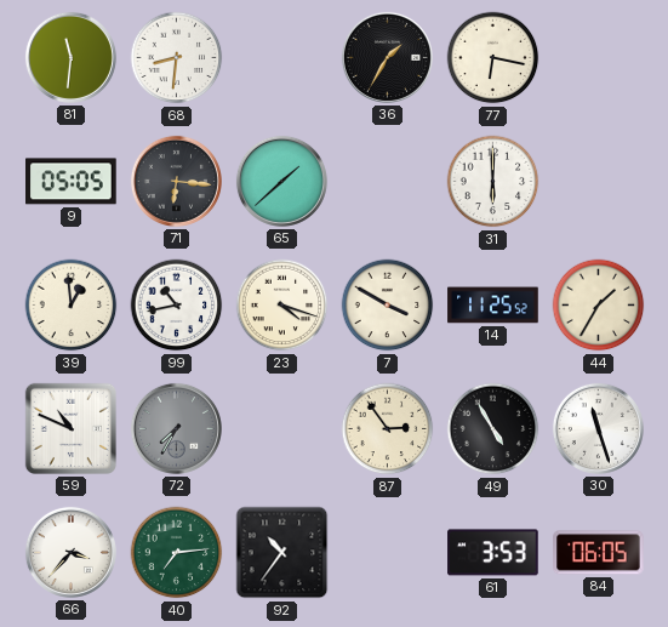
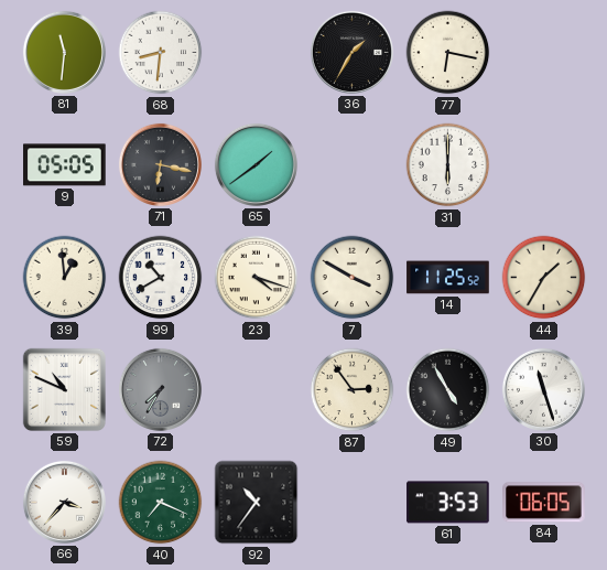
71: 6:16 -> 6:17 (160, 164)
65: 1:38 -> 1:39 (256, 164)
99: 10:43 -> 10:40 (161, 278)
40: 7:14 -> 7:19 (161, 503)
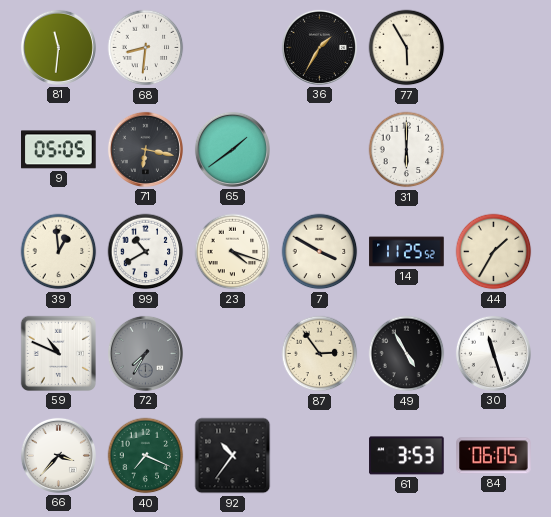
77: 6:17 -> 5:55 (407, 48)
